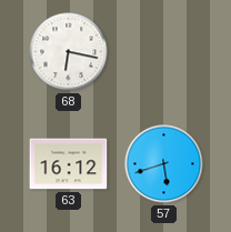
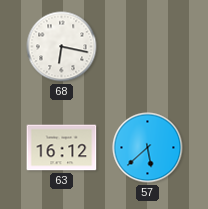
57: 5:42 -> 5:38 (148, 148)
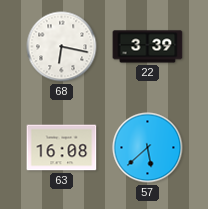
22: none -> 3:39 (148, 47)
63: 16:12 -> 16:08 (62, 148)
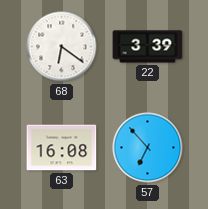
68: 6:17 -> 6:21 (62, 47)
57: 5:38 -> 6:53 (148, 148)
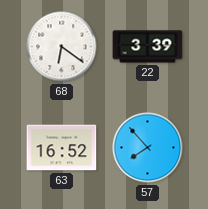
63: 16:08 -> 16:52 (62, 148)
57: 6:53 -> 7:53 (148, 148)
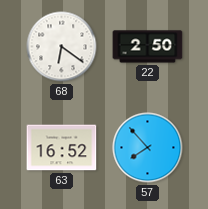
22: 3:39 -> 2:50 (148, 47)
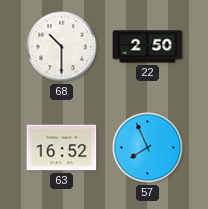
68: 6:21 -> 10:30 (62, 47)
57: 7:53 -> 7:56 (148, 148)
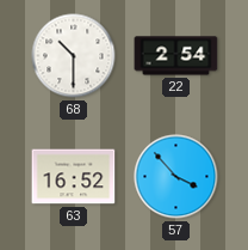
22: 2:50 -> 2:54 (176, 56)
57: 7:56 -> 3:53 (176, 177)
